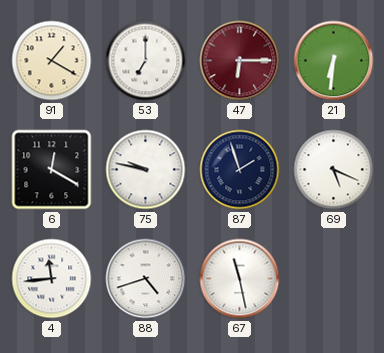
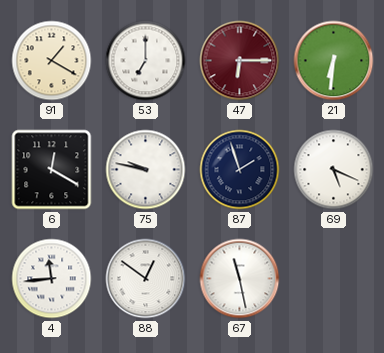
88: 4:42 -> 12:51 (146, 279)
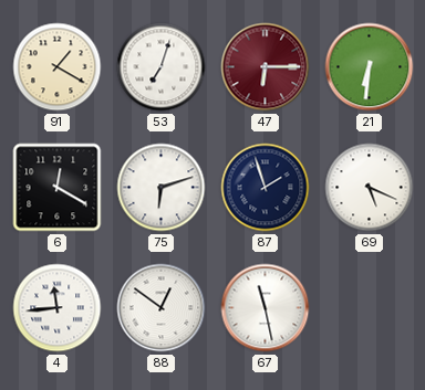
53: 7:00 -> 7:03 (162, 67)
75: 9:47 -> 6:12 (162, 188)
